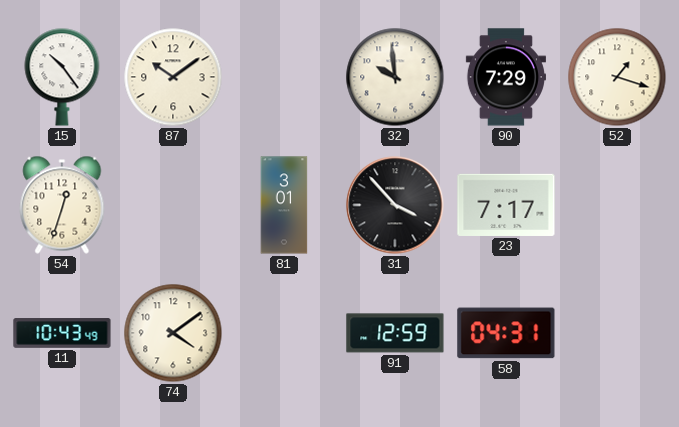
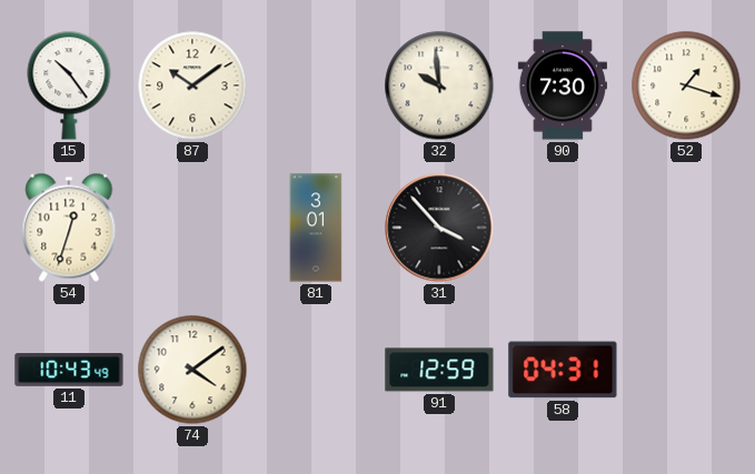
90: 7:29 -> 7:30 (563, 85)
23: 7:17 -> none (506, 205)
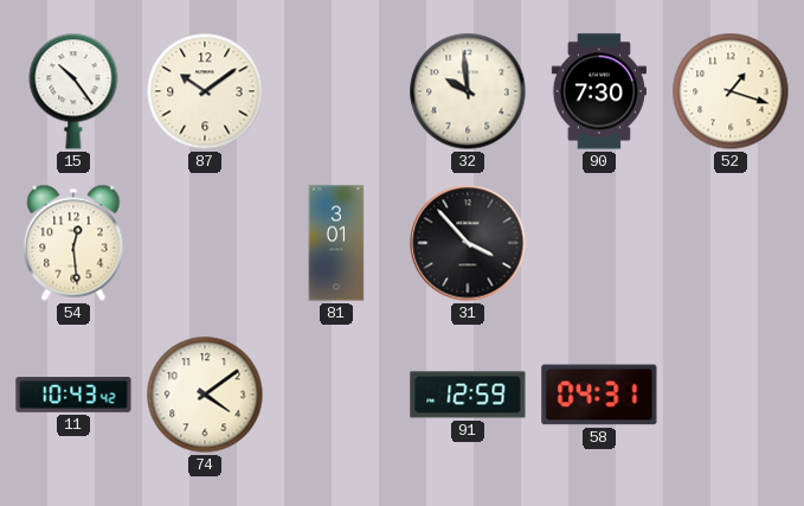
54: 12:33 -> 12:29 (73, 243)
11: 10:43:49 -> 10:43:42 (73, 395)
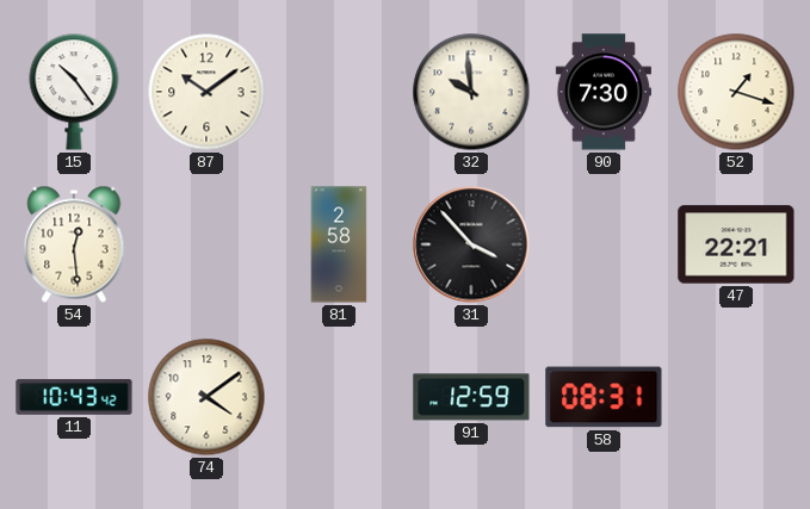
81: 3:01 -> 2:58 (339, 244)
47: none -> 22:21 (736, 244)
58: 04:31 -> 08:31 (604, 397)
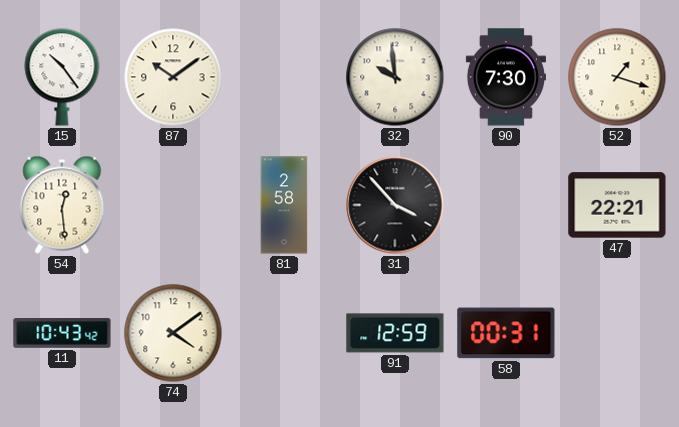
58: 08:31 -> 00:31 (506, 333)
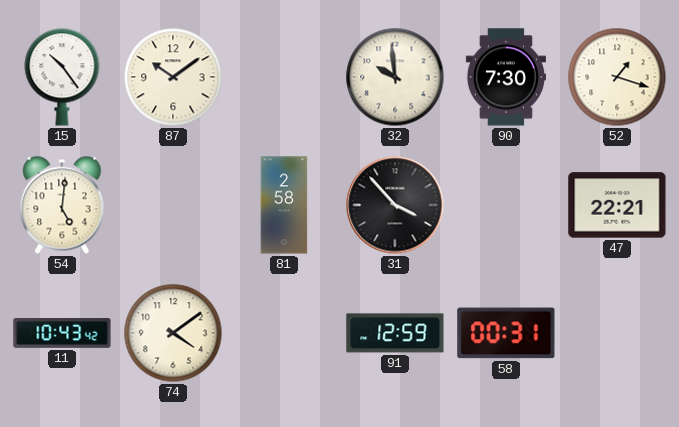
54: 12:29 -> 5:01 (62, 205)
